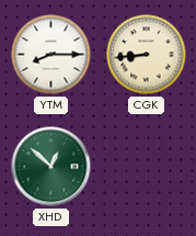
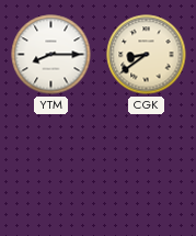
CGK: 8:44 -> 8:39 (147, 55)
XHD: 12:52 -> none (51, 167)
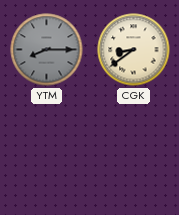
YTM dial: white -> grey (47, 50)
